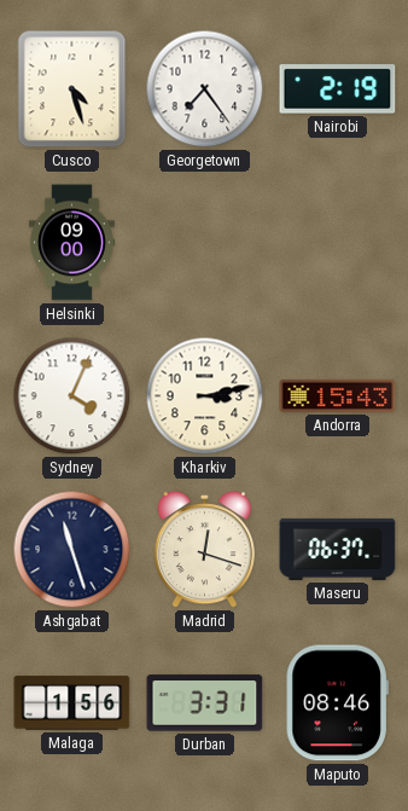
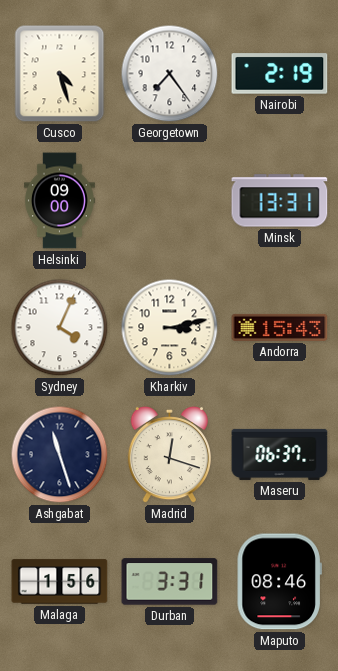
Minsk: none -> 13:31 (280, 201)
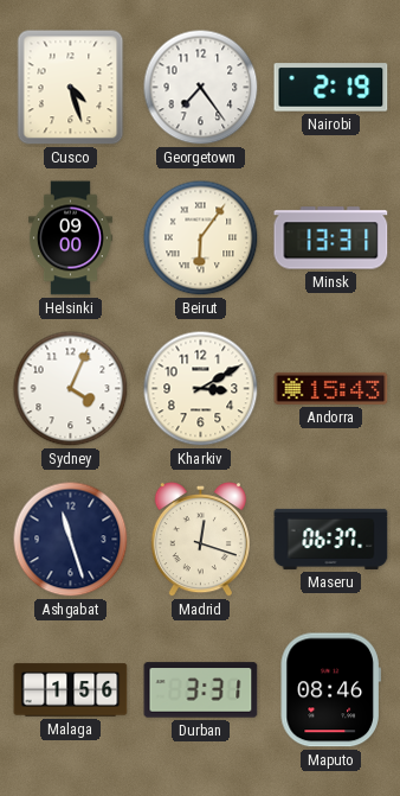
Beirut: none -> 6:06 (201, 238)
Kharkiv: 3:13 -> 3:10 (201, 389)
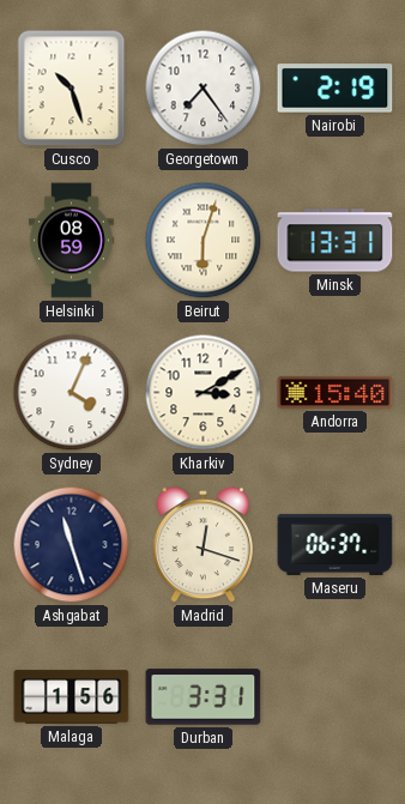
Cusco: 4:27 -> 10:27 (72, 89)
Helsinki: 09:00 -> 08:59 (71, 241)
Beirut: 6:06 -> 6:03 (204, 241)
Andorra: 15:43 -> 15:40 (336, 392)
Maputo: 08:46 -> none (330, 690)
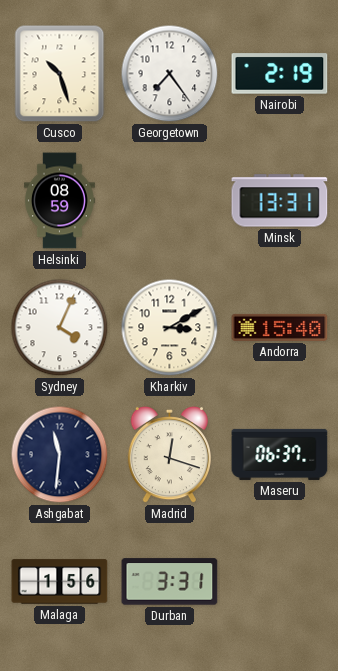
Beirut: 6:03 -> none (204, 241)
Ashgabat: 11:27 -> 11:31 (60, 455)
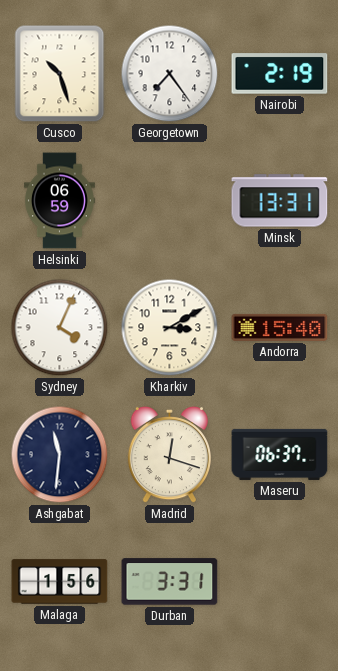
Helsinki: 08:59 -> 06:59 (59, 201)
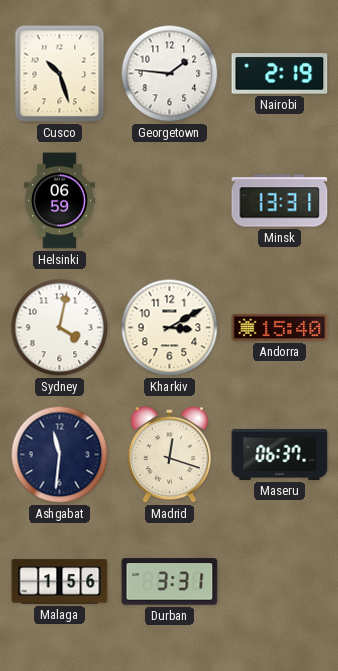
Georgetown: 7:24 -> 1:46 (170, 74)
Sydney: 4:04 -> 4:02 (60, 328)
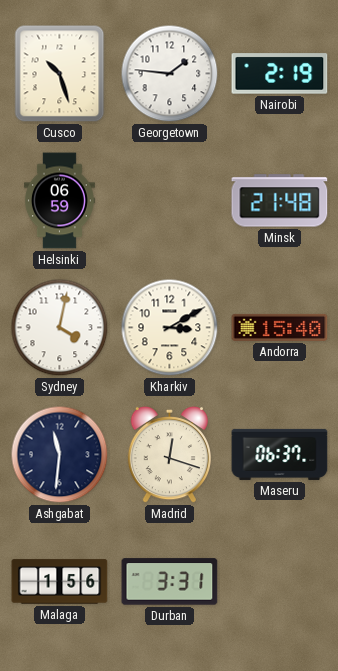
Minsk: 13:31 -> 21:48 (280, 201)
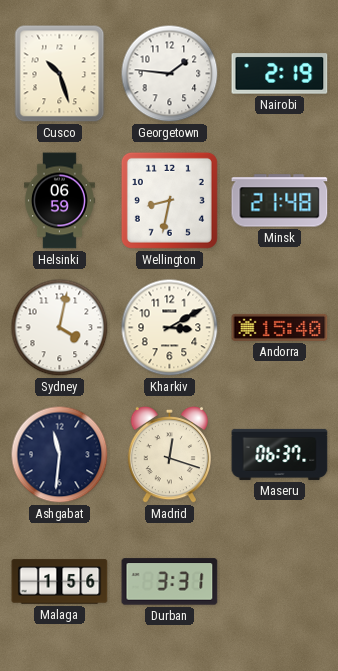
Wellington: none -> 8:32 (169, 200)
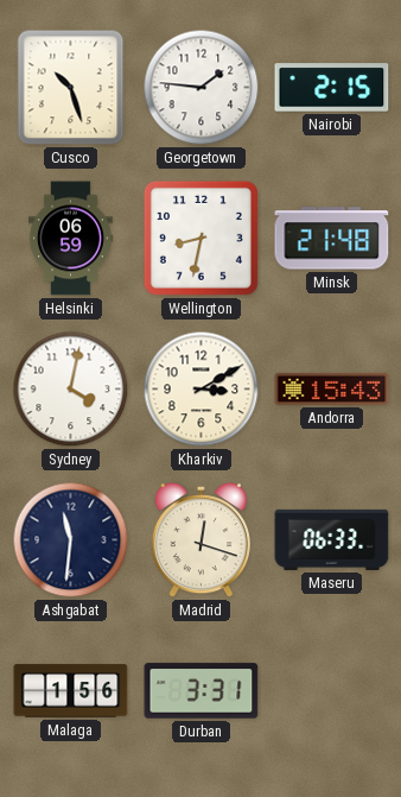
Nairobi: 2:19 -> 2:15 (332, 88)
Andorra: 15:40 -> 15:43 (332, 388)
Maseru: 06:37 -> 06:33 (332, 539)
